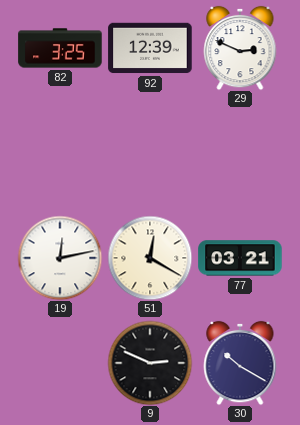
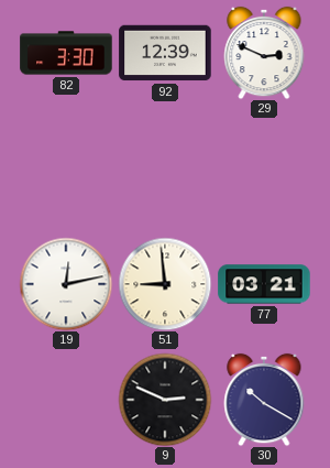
82: 3:25 -> 3:30 (66, 53)
51: 12:20 -> 8:59 (165, 284)
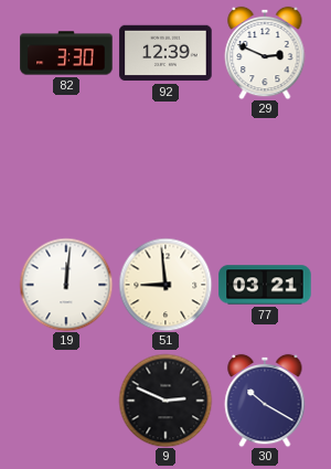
19: 12:13 -> 12:01 (66, 285)
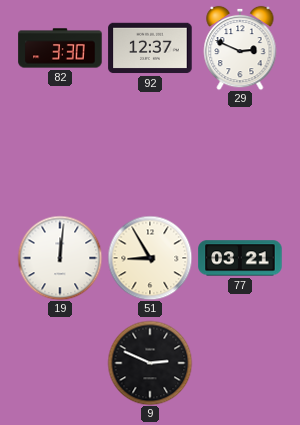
92: 12:39 -> 12:37 (150, 48)
51: 8:59 -> 8:55 (150, 258)
30: 10:20 -> none (265, 401)
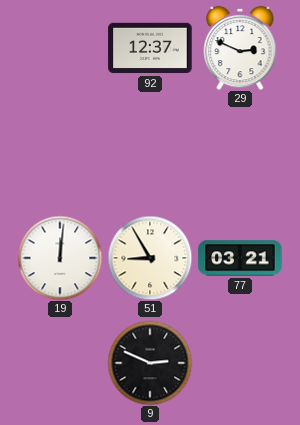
82: 3:30 -> none (60, 48)
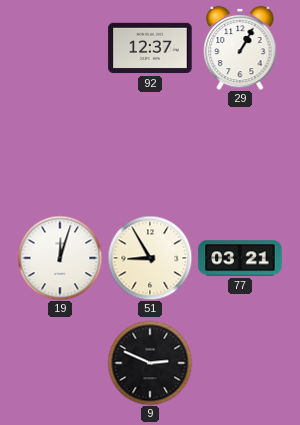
29: 2:49 -> 1:05 (240, 48)
19: 12:01 -> 12:03 (60, 258)
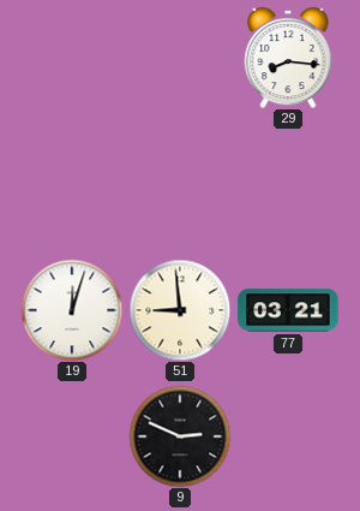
92: 12:37 -> none (150, 48)
29: 1:05 -> 8:16 (288, 58)
51: 8:55 -> 8:59 (180, 310)
